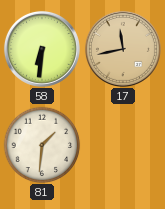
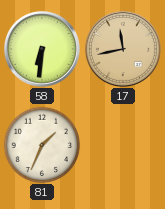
81: 1:31 -> 1:34 (42, 145)
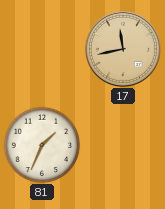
58: 6:31 -> none (42, 49)
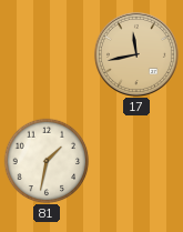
81: 1:34 -> 1:32 (47, 161)
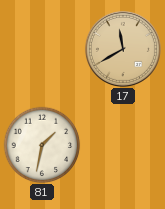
17: 11:43 -> 11:40 (123, 49)
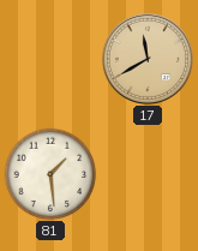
81: 1:32 -> 1:29 (50, 174)
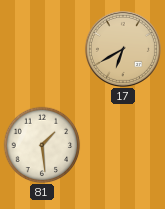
17: 11:40 -> 6:40 (123, 49)
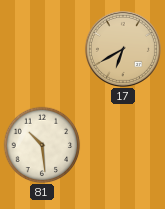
81: 1:29 -> 10:29 (42, 145)
